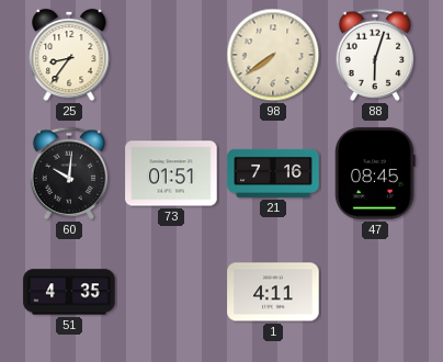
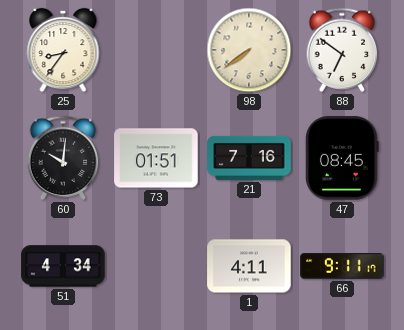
88: 6:03 -> 6:51 (342, 50)
51: 4:35 -> 4:34 (63, 266)
66: none -> 9:11 (342, 267)
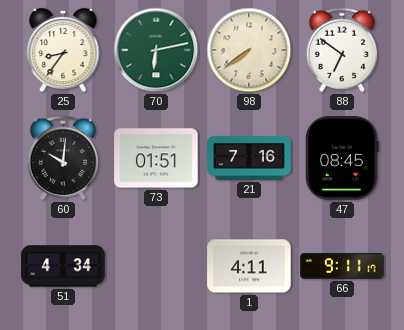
70: none -> 6:13 (156, 50)
